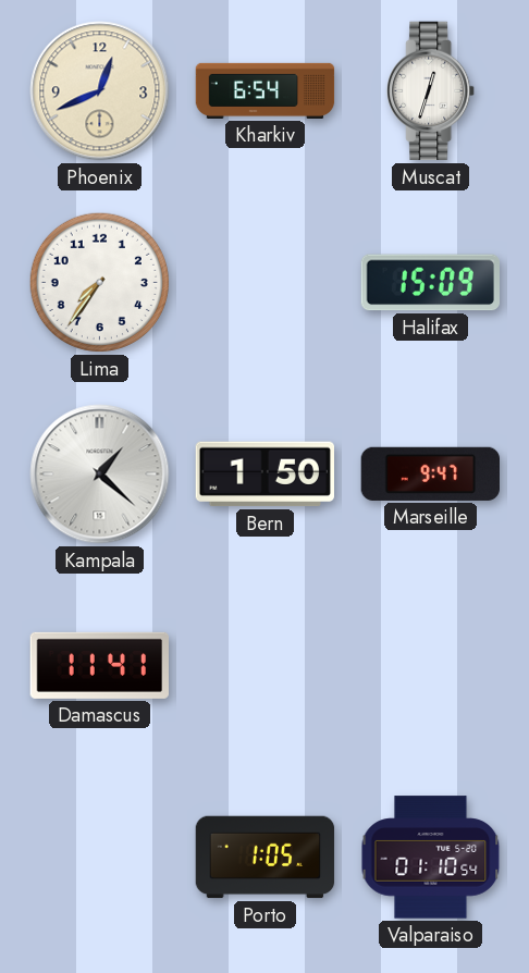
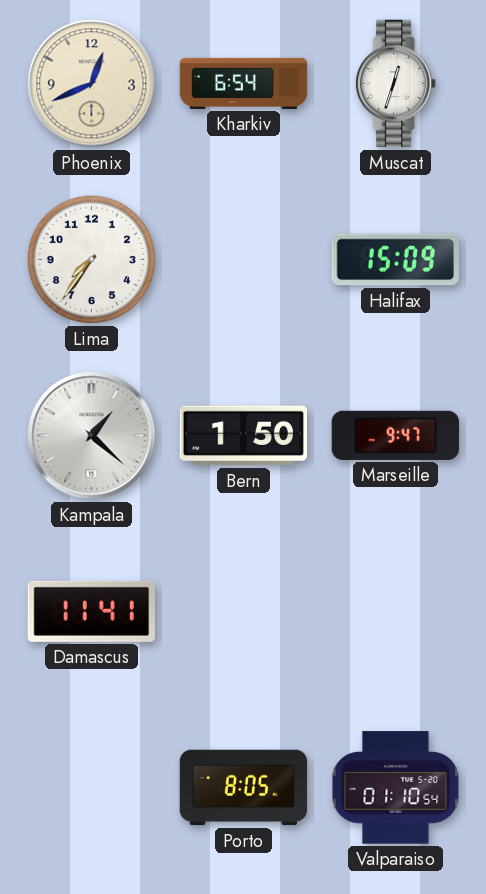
Porto: 1:05 -> 8:05 (244, 788)
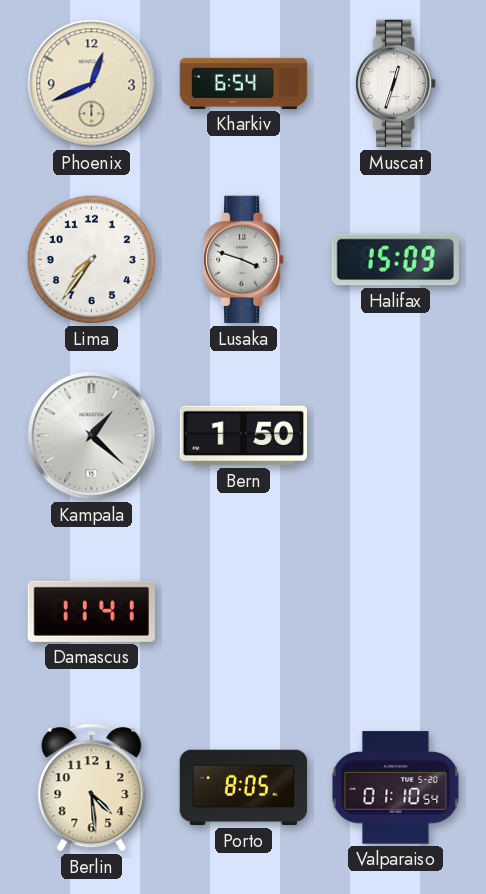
Lusaka: none -> 3:48 (244, 260)
Marseille: 9:47 -> none (396, 435)
Berlin: none -> 4:29 (92, 788)
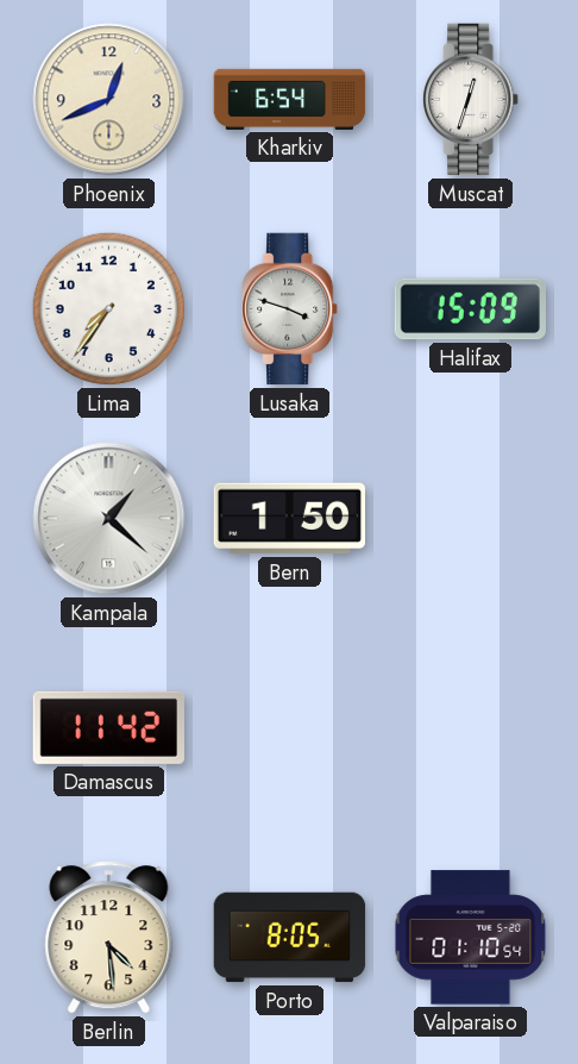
Damascus: 11:41 -> 11:42 (108, 727)
